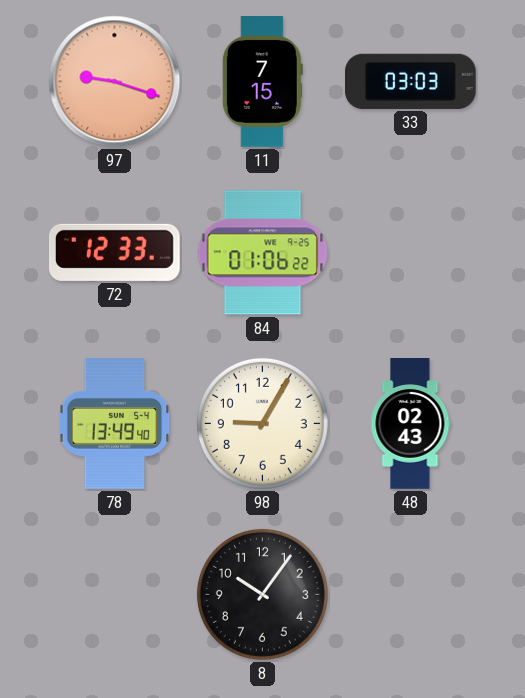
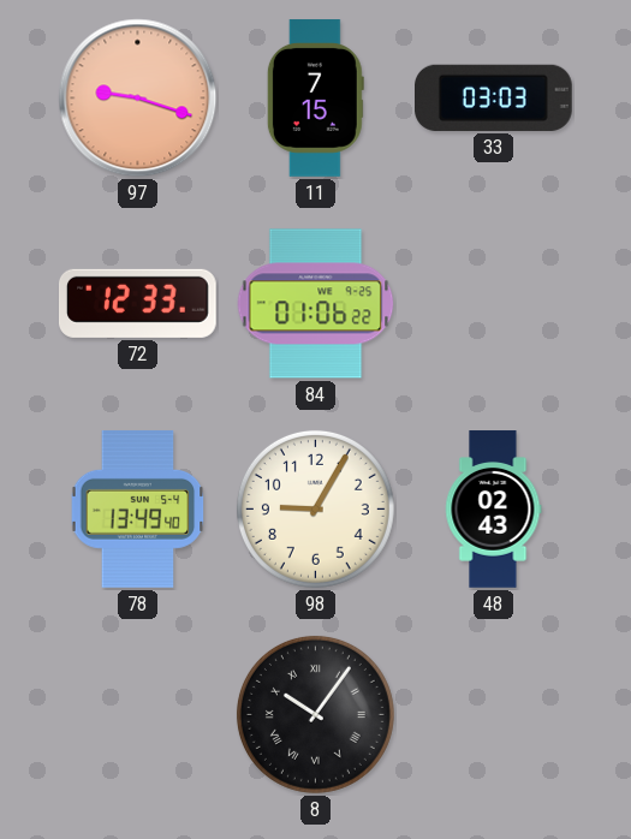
8 numerals: Arabic -> Roman (315, 714)
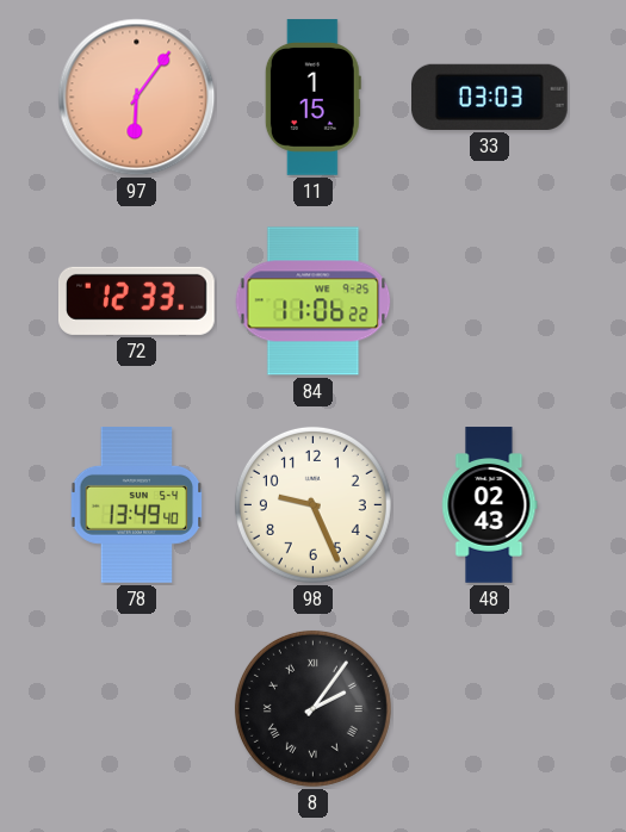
97: 9:18 -> 6:06 (137, 98)
11: 7:15 -> 1:15 (312, 98)
84: 01:06 -> 11:06 (314, 302)
98: 9:05 -> 9:26 (312, 504)
8: 10:06 -> 2:06 (312, 708)
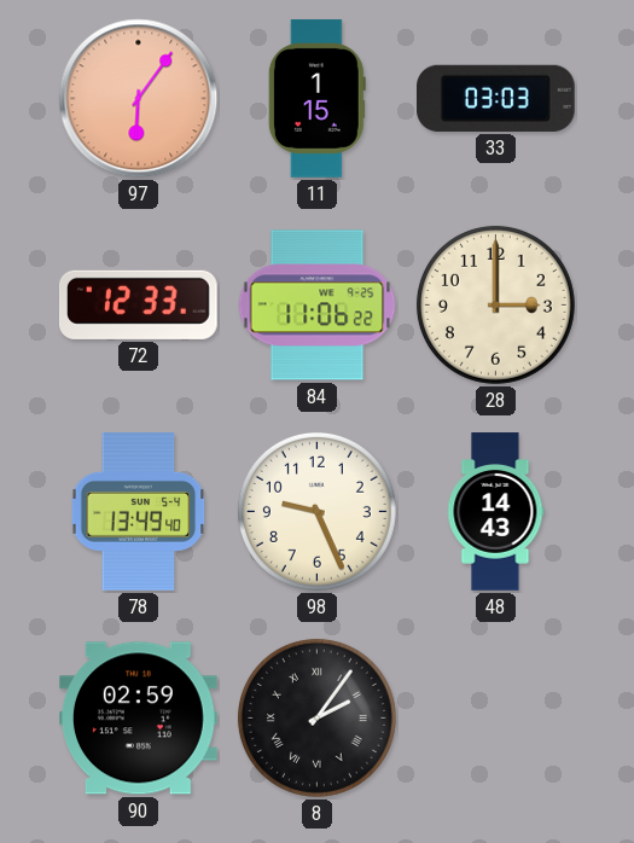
28: none -> 3:00 (495, 304)
48: 02:43 -> 14:43 (496, 512)
90: none -> 02:59 (139, 719)
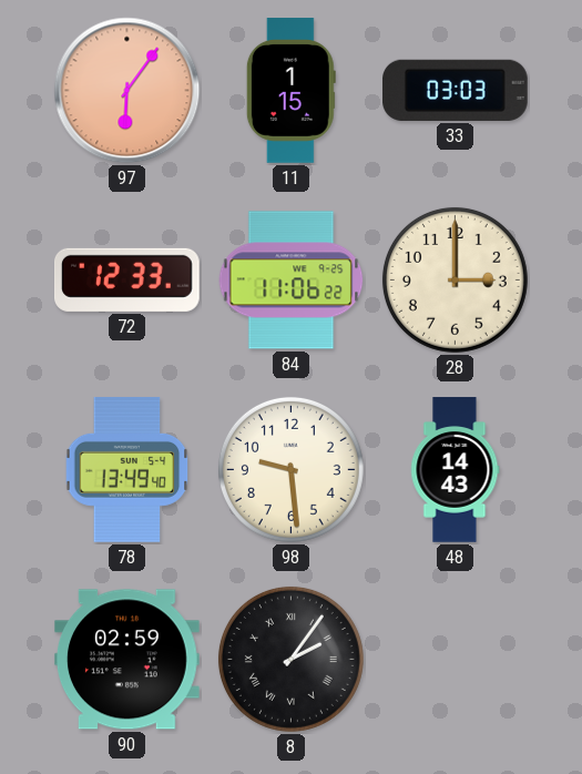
98: 9:26 -> 9:29 (290, 469)
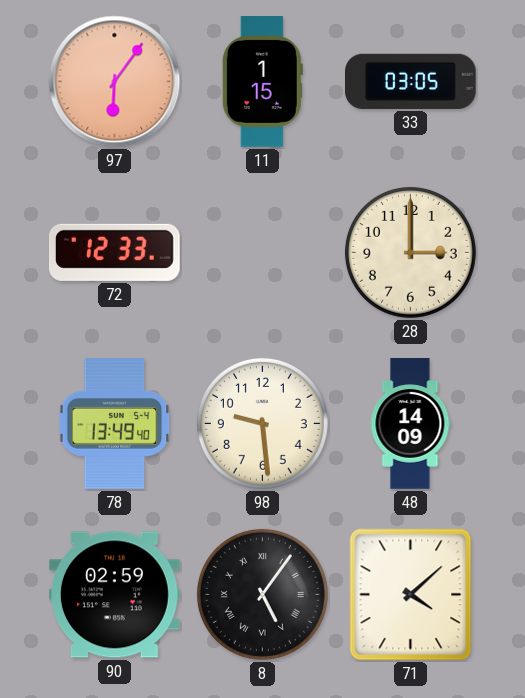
33: 03:03 -> 03:05 (411, 81)
84: 11:06 -> none (292, 281)
48: 14:43 -> 14:09 (411, 424)
8: 2:06 -> 5:06 (262, 594)
71: none -> 4:08 (411, 595)
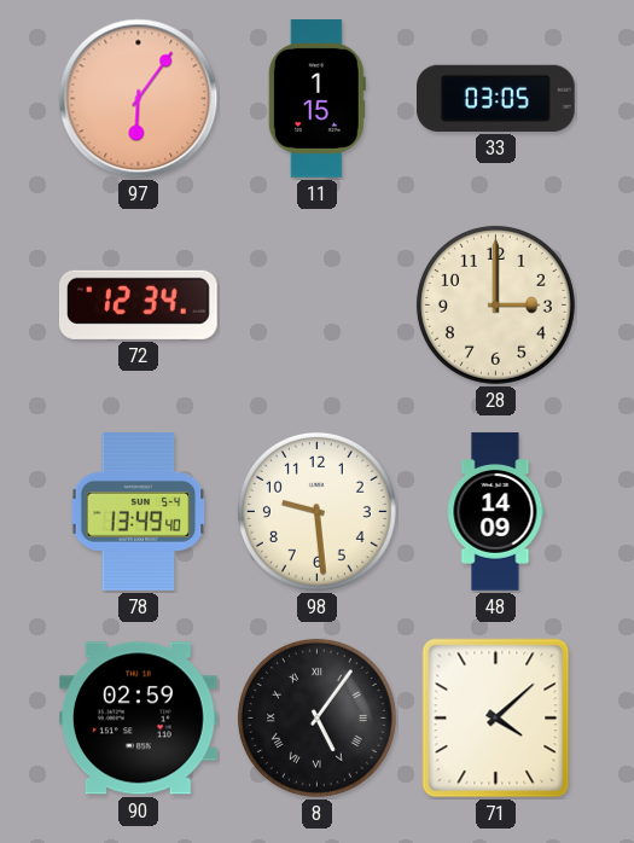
72: 12:33 -> 12:34 (139, 304)
